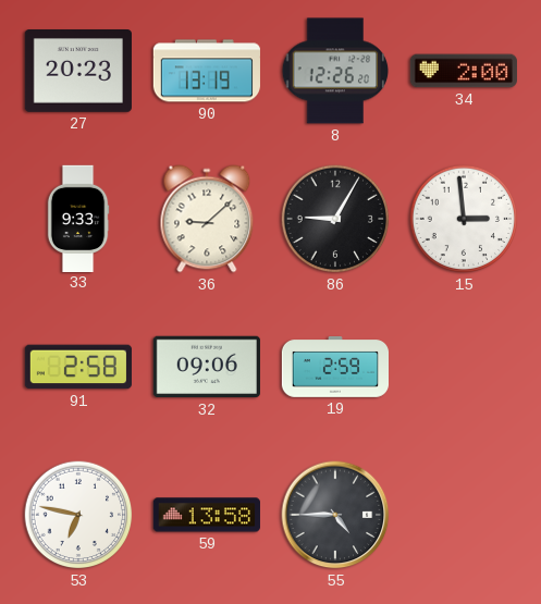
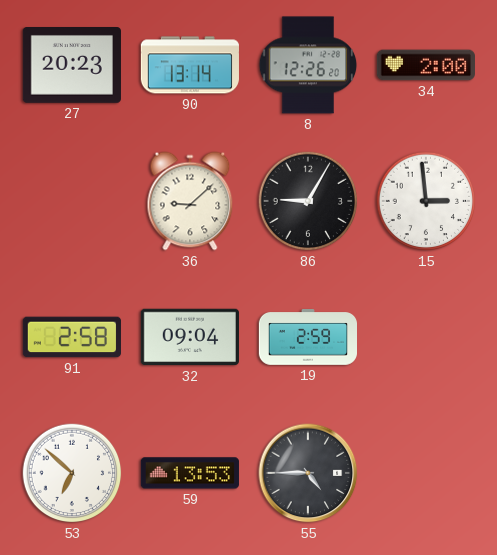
90: 13:19 -> 13:14 (189, 65)
33: 9:33 -> none (78, 218)
32: 09:06 -> 09:04 (190, 337)
53: 6:47 -> 6:52 (72, 473)
59: 13:58 -> 13:53 (190, 473)
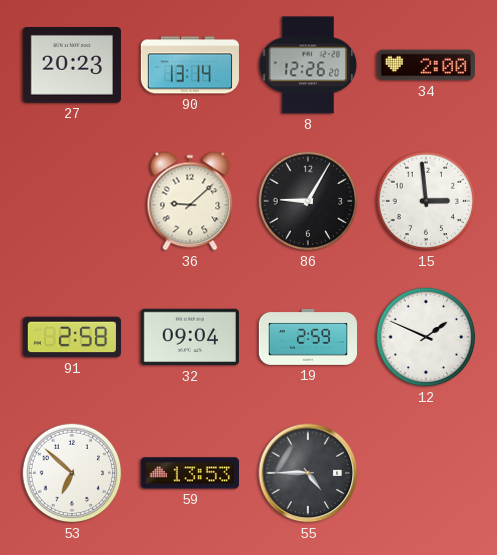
12: none -> 1:49 (426, 337)
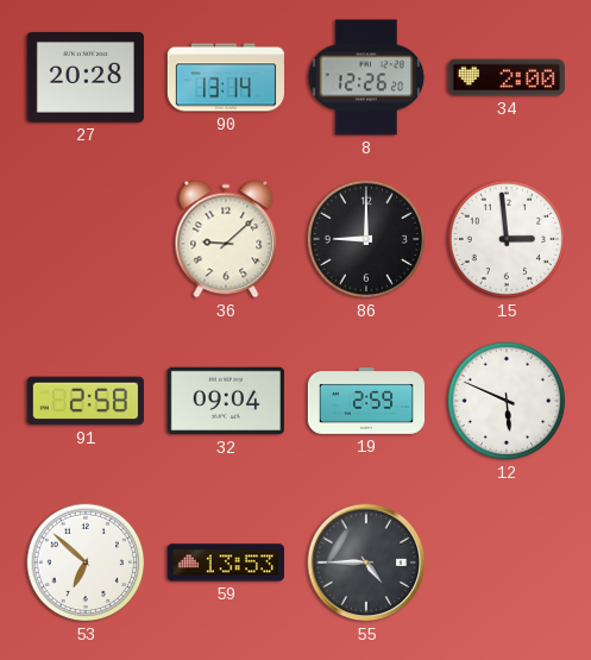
27: 20:23 -> 20:28 (86, 78)
86: 9:05 -> 9:00 (366, 239)
12: 1:49 -> 5:49 (507, 401)
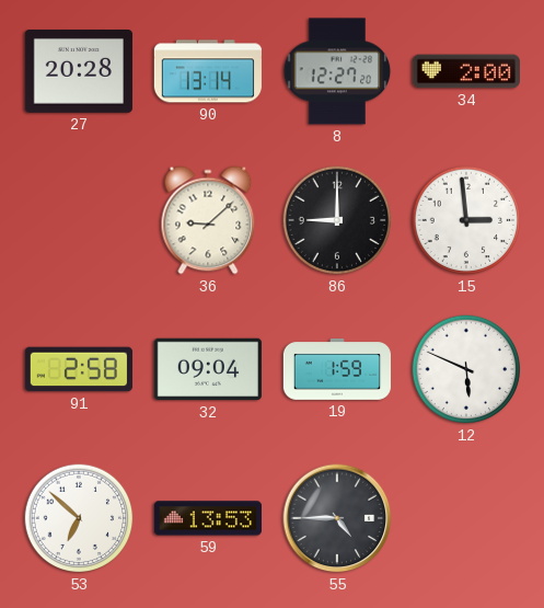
8: 12:26 -> 12:27 (337, 71)
19: 2:59 -> 1:59 (336, 370)
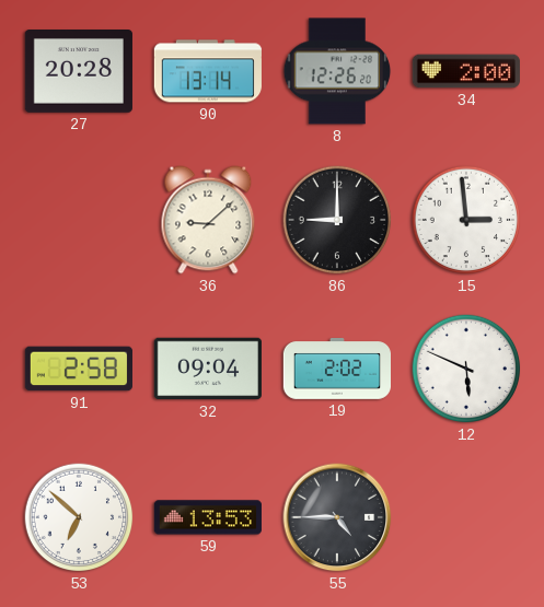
8: 12:27 -> 12:26 (337, 71)
19: 1:59 -> 2:02 (336, 370)
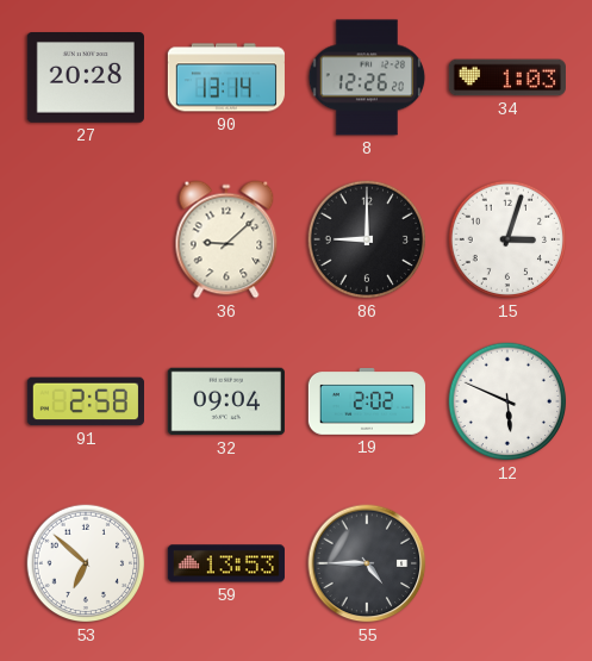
34: 2:00 -> 1:03 (507, 77)
15: 2:59 -> 3:03 (507, 239)
